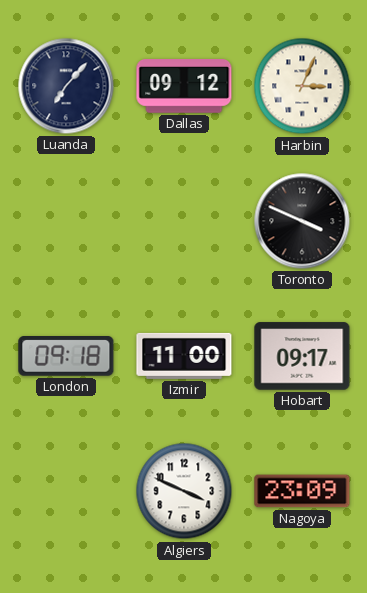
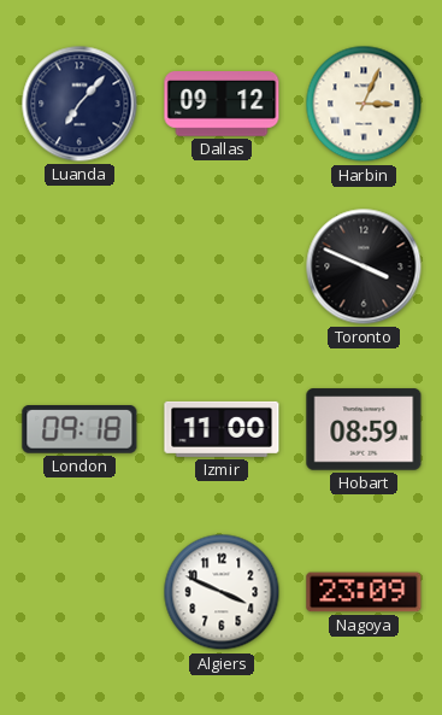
Hobart: 09:17 -> 08:59 (364, 429)
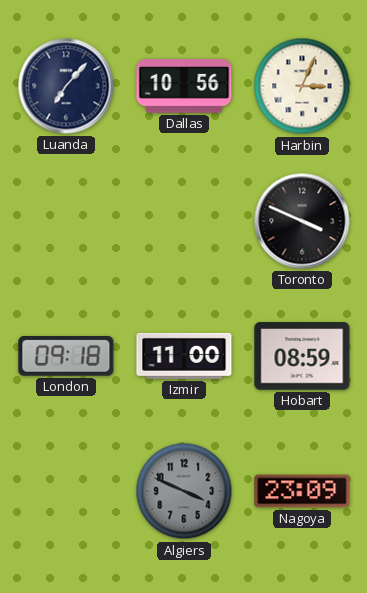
Dallas: 09:12 -> 10:56 (184, 87)
Algiers dial: white -> grey (184, 491)
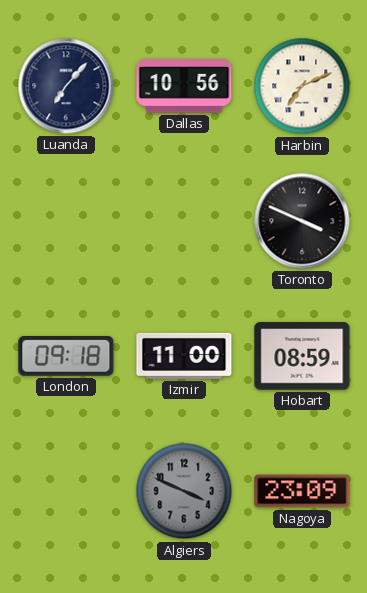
Harbin: 3:04 -> 7:11 (302, 86)
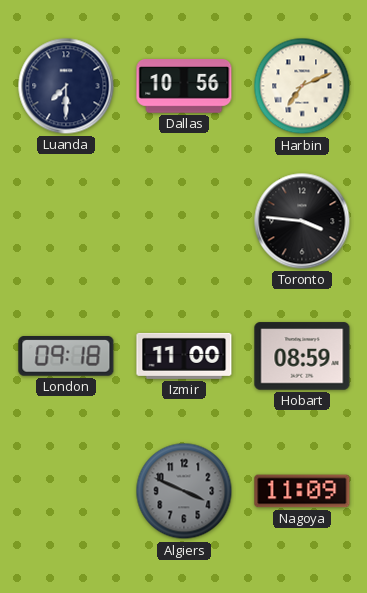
Luanda: 7:07 -> 7:30 (66, 86)
Toronto: 3:49 -> 3:46 (302, 221)
Nagoya: 23:09 -> 11:09 (302, 491)
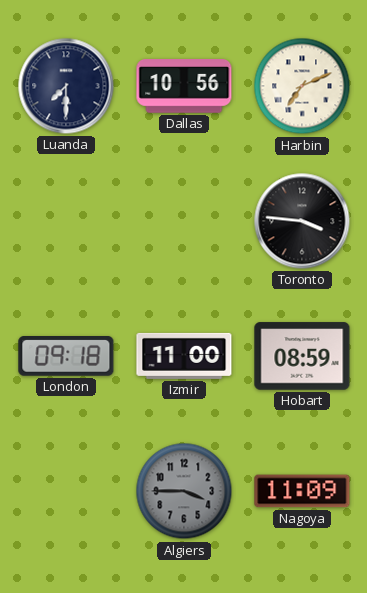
Algiers: 3:49 -> 3:45 (184, 491)
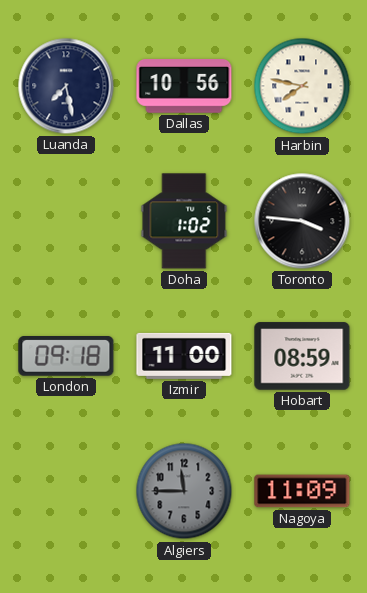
Luanda: 7:30 -> 7:28 (66, 86)
Harbin: 7:11 -> 7:47 (302, 86)
Doha: none -> 1:02 (184, 221)
Algiers: 3:45 -> 11:45 (184, 491)
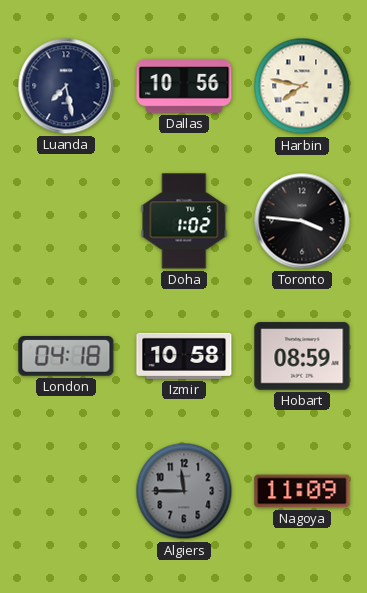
London: 09:18 -> 04:18 (66, 357)
Izmir: 11:00 -> 10:58 (184, 356)
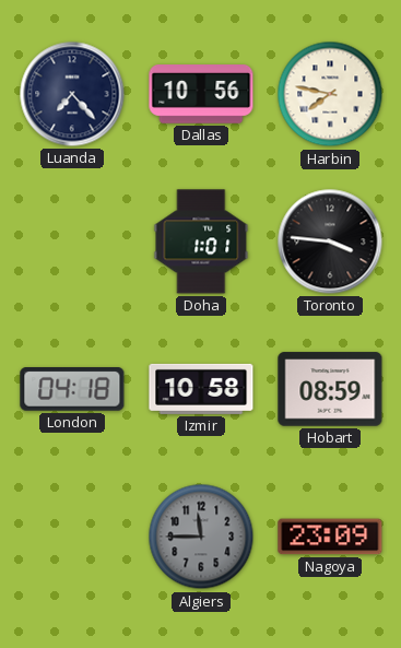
Luanda: 7:28 -> 7:23 (72, 94)
Doha: 1:02 -> 1:01 (201, 241)
Nagoya: 11:09 -> 23:09 (330, 537)
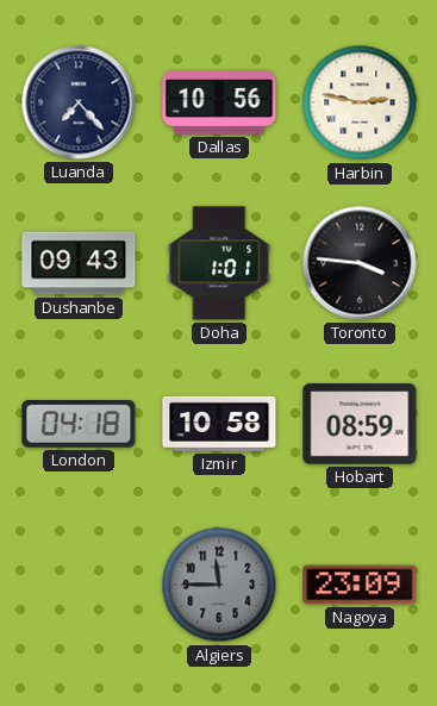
Harbin: 7:47 -> 2:47 (360, 102)
Dushanbe: none -> 09:43 (79, 263)
